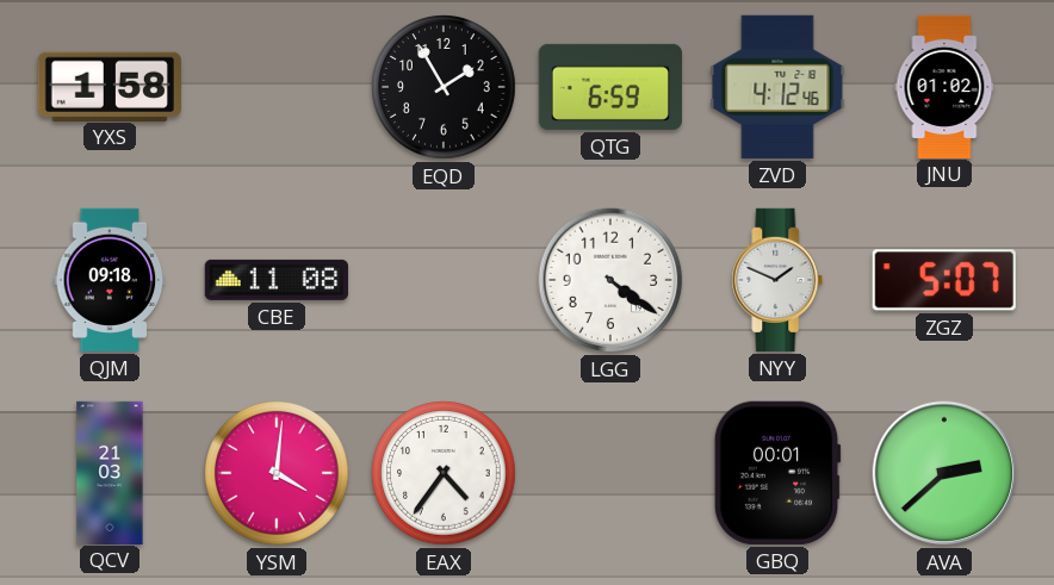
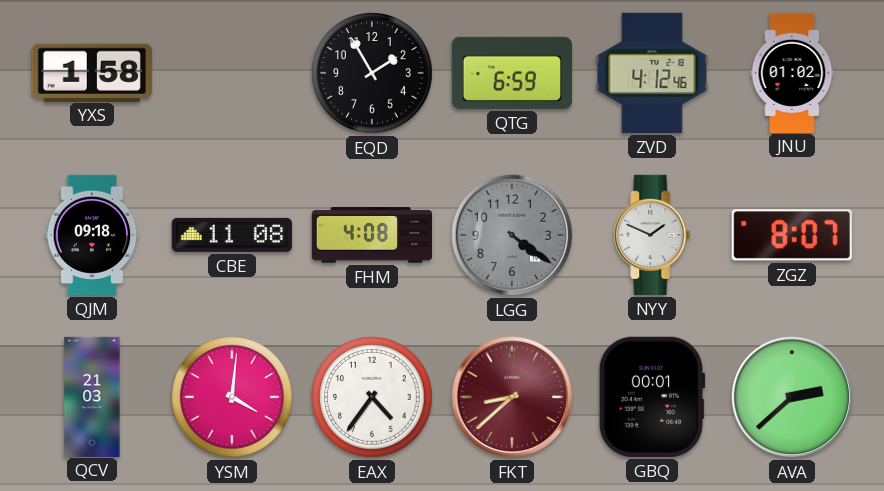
FHM: none -> 4:08 (371, 235)
LGG dial: white -> grey (512, 235)
ZGZ: 5:07 -> 8:07 (792, 235)
FKT: none -> 8:38 (512, 397)
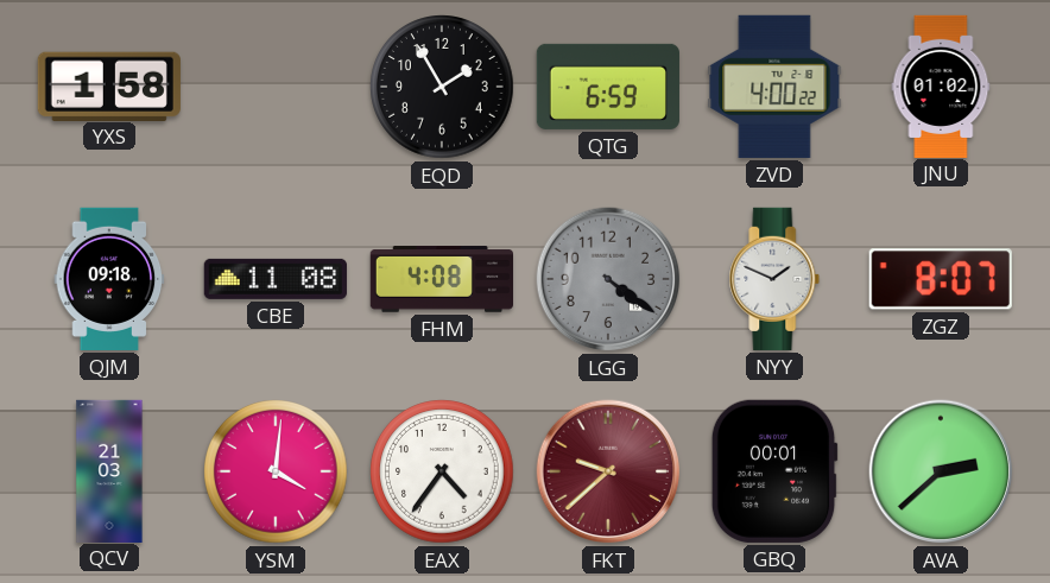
ZVD: 4:12 -> 4:00 (774, 87)
FKT: 8:38 -> 9:38 (608, 471)
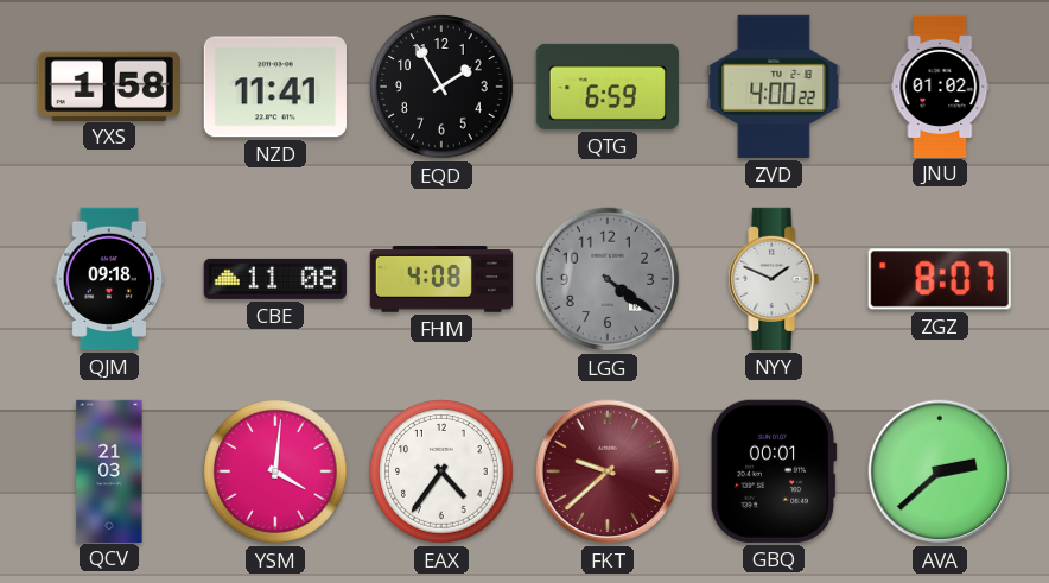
NZD: none -> 11:41 (275, 87)
